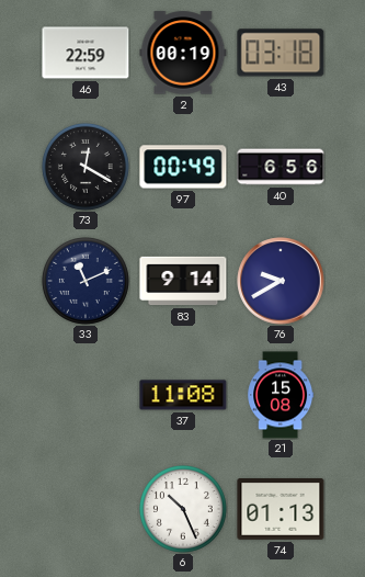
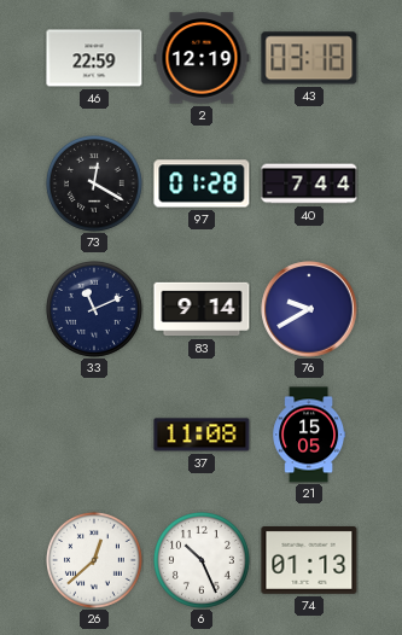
2: 00:19 -> 12:19 (202, 58)
97: 00:49 -> 01:28 (202, 183)
40: 6:56 -> 7:44 (309, 183)
21: 15:08 -> 15:05 (309, 435)
26: none -> 12:38 (94, 560)
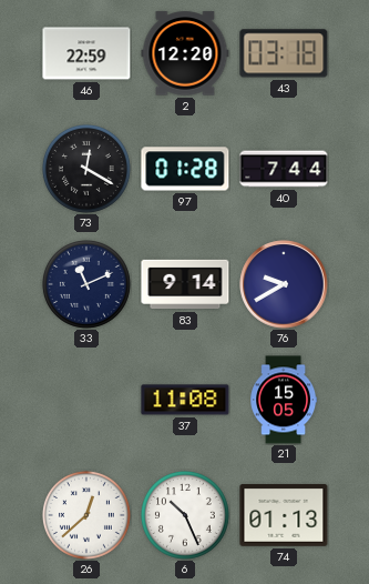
2: 12:19 -> 12:20 (185, 53)
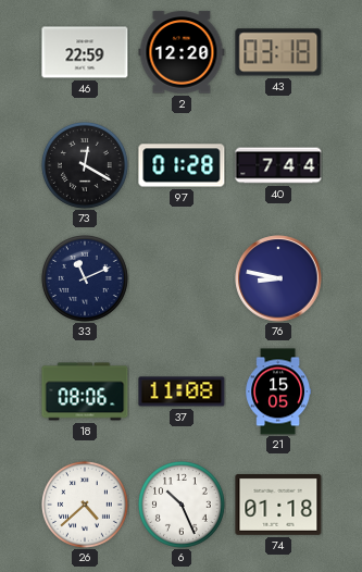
83: 9:14 -> none (185, 284)
76: 9:40 -> 8:47 (278, 278)
18: none -> 08:06 (85, 391)
26: 12:38 -> 4:38 (85, 505)
74: 01:13 -> 01:18 (278, 506)
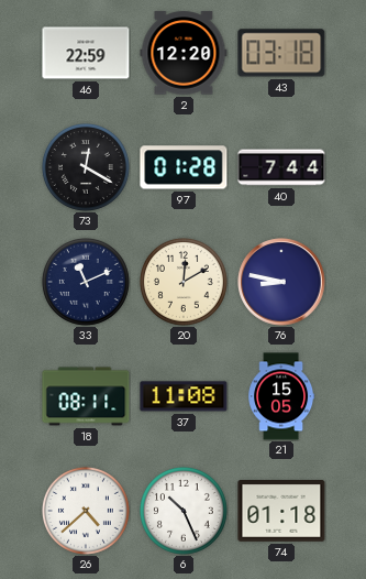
20: none -> 12:10 (184, 282)
18: 08:06 -> 08:11 (86, 396)
